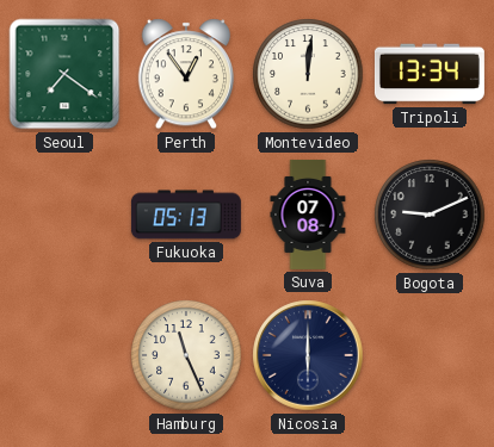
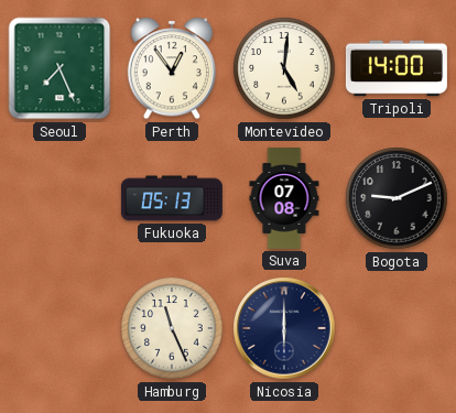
Seoul: 7:21 -> 7:26 (59, 68)
Montevideo: 12:01 -> 5:01 (284, 68)
Tripoli: 13:34 -> 14:00 (397, 68)
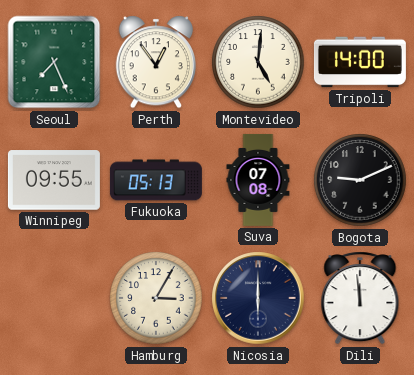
Winnipeg: none -> 09:55 (54, 180)
Hamburg: 11:26 -> 3:05 (156, 298)
Dili: none -> 11:59 (360, 298)
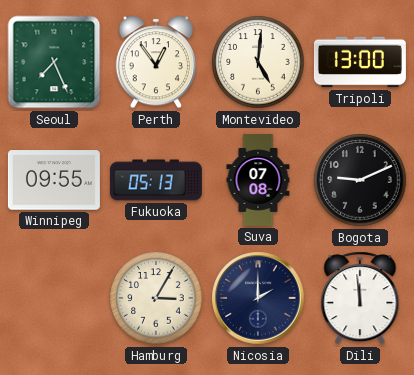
Tripoli: 14:00 -> 13:00 (360, 62)
Nicosia: 6:00 -> 2:00 (258, 298)
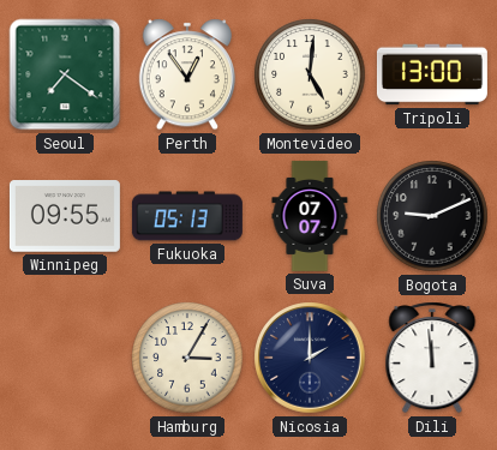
Seoul: 7:26 -> 7:21 (65, 74)
Suva: 07:08 -> 07:07 (310, 216)
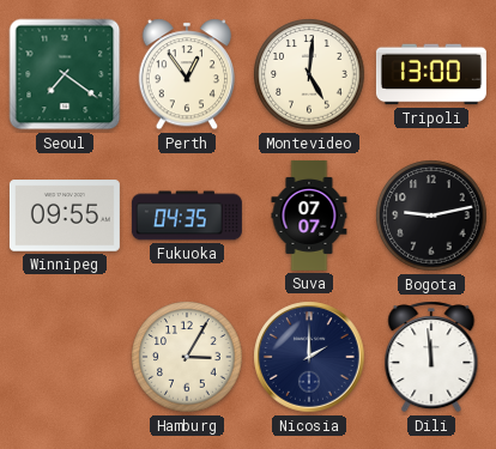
Fukuoka: 05:13 -> 04:35 (187, 216)
Bogota: 9:11 -> 9:13 (431, 216)
